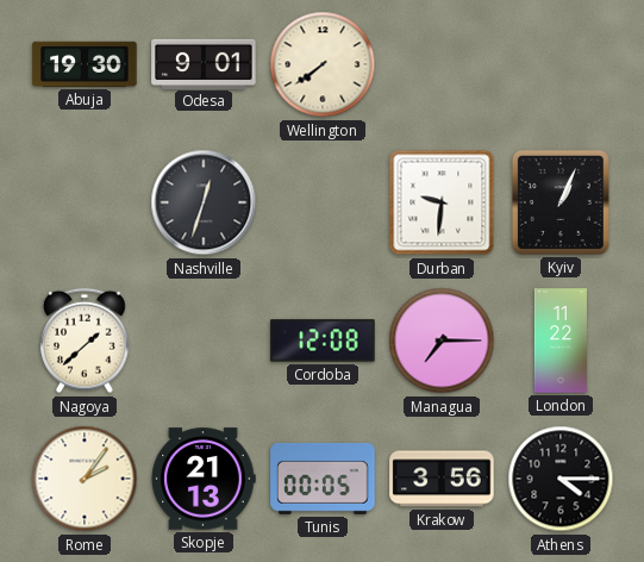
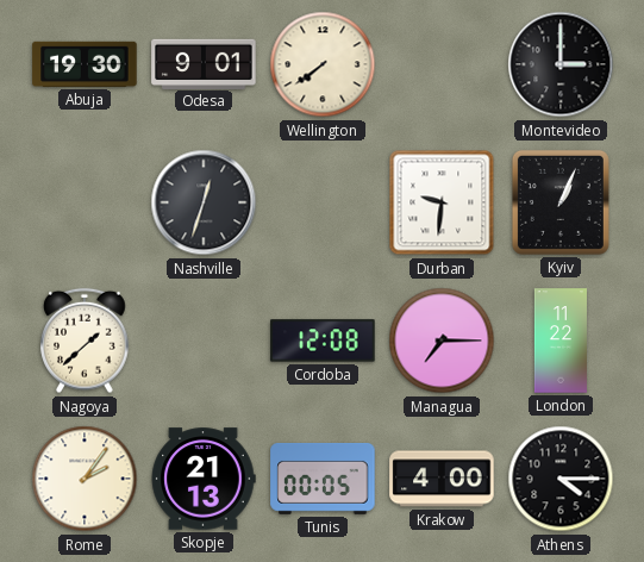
Montevideo: none -> 3:00 (561, 64)
Krakow: 3:56 -> 4:00 (442, 479)
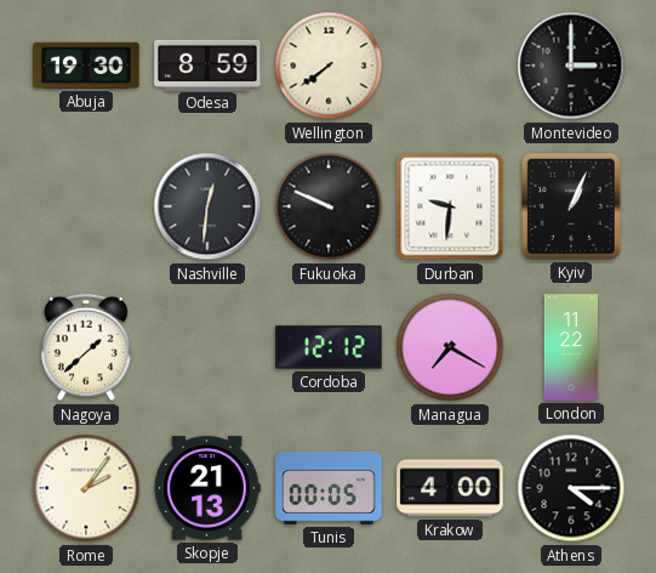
Odesa: 9:01 -> 8:59 (207, 64)
Nashville: 12:33 -> 12:31 (207, 206)
Fukuoka: none -> 9:49 (329, 206)
Cordoba: 12:08 -> 12:12 (329, 347)
Managua: 7:15 -> 7:20 (450, 347)
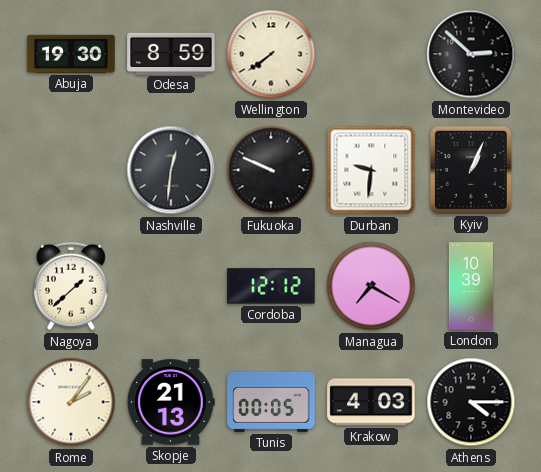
Montevideo: 3:00 -> 2:52 (471, 54)
London: 11:22 -> 10:39 (471, 286)
Krakow: 4:00 -> 4:03 (371, 402)
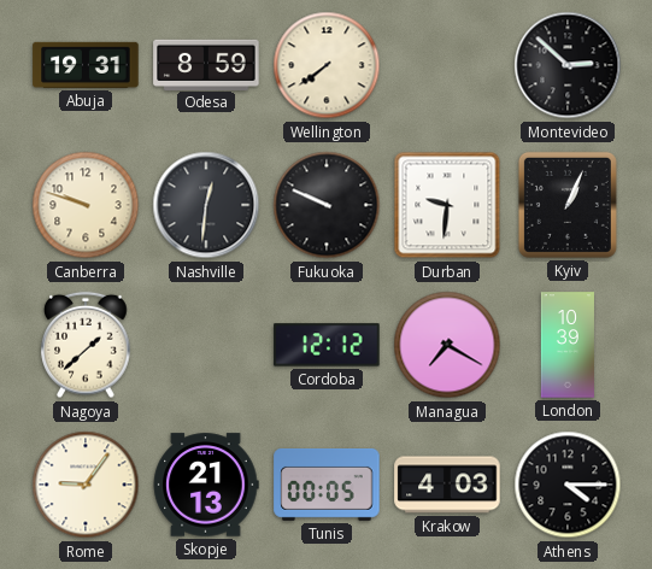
Abuja: 19:30 -> 19:31 (86, 65)
Canberra: none -> 9:48 (86, 205)
Rome: 2:06 -> 9:06 (86, 485)
